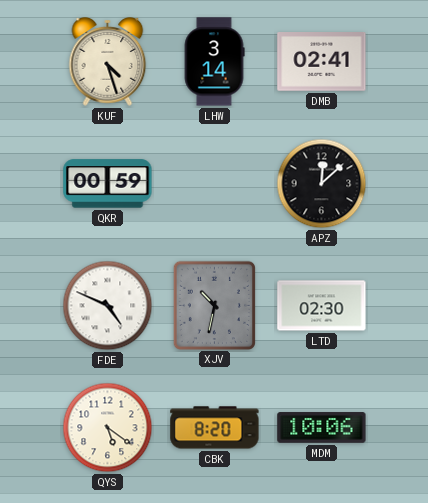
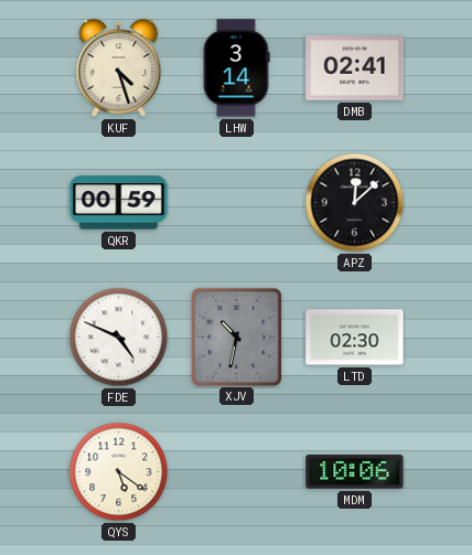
CBK: 8:20 -> none (215, 428)
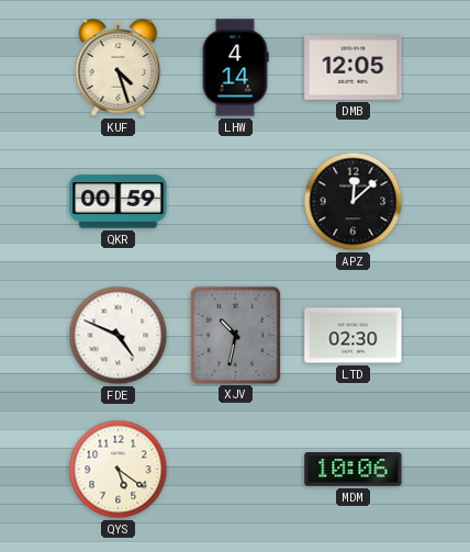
LHW: 3:14 -> 4:14 (235, 68)
DMB: 02:41 -> 12:05 (354, 68)
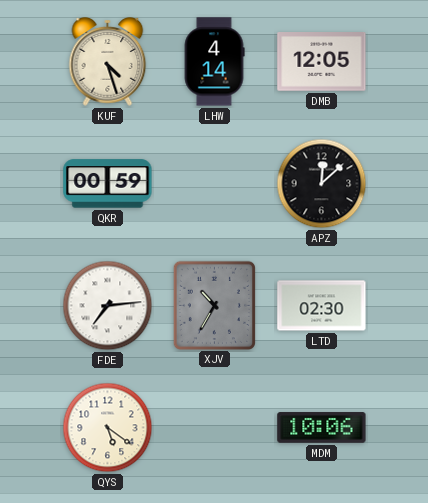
FDE: 4:49 -> 7:14 (108, 306)
XJV: 10:32 -> 10:35 (214, 305)
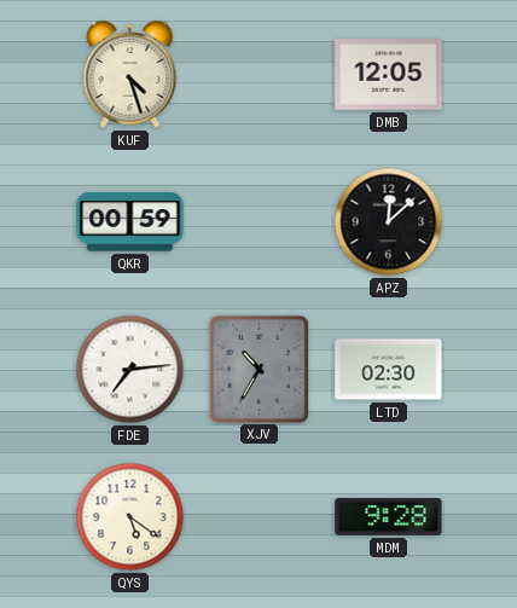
LHW: 4:14 -> none (214, 62)
MDM: 10:06 -> 9:28 (389, 517)
